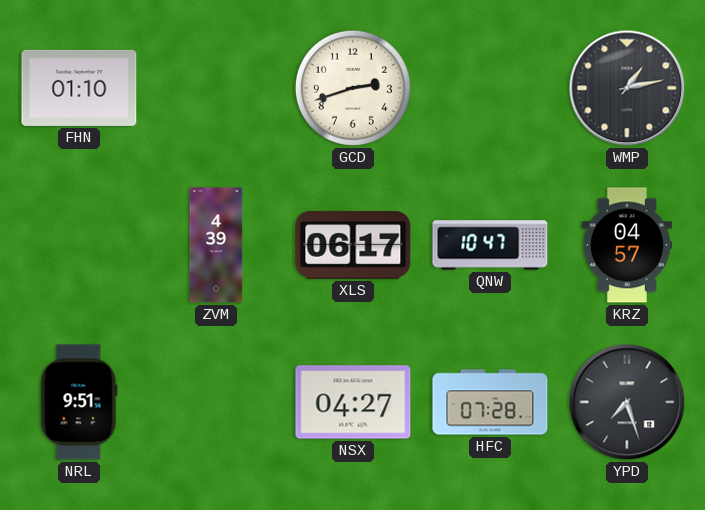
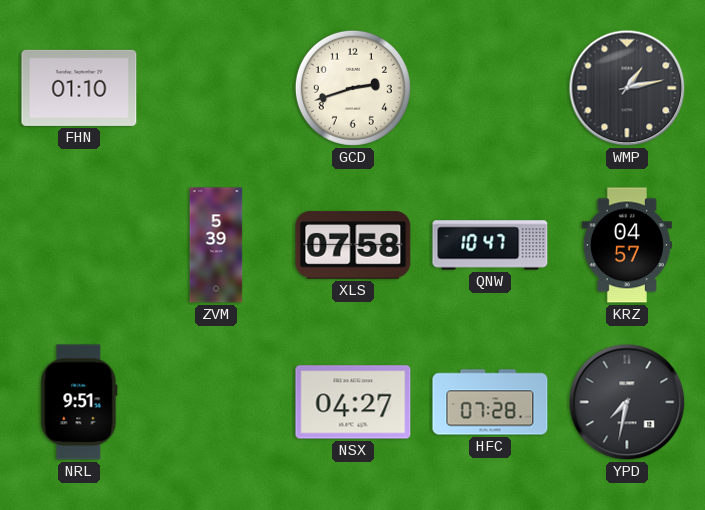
ZVM: 4:39 -> 5:39 (216, 245)
XLS: 06:17 -> 07:58 (353, 245)
YPD: 7:27 -> 7:32 (627, 402)
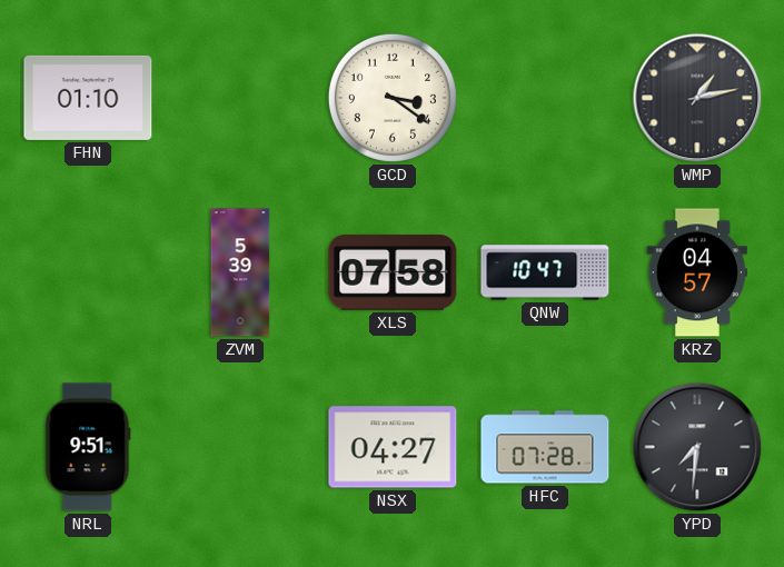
GCD: 2:42 -> 3:21 (393, 98)
YPD: 7:32 -> 7:31 (697, 447)
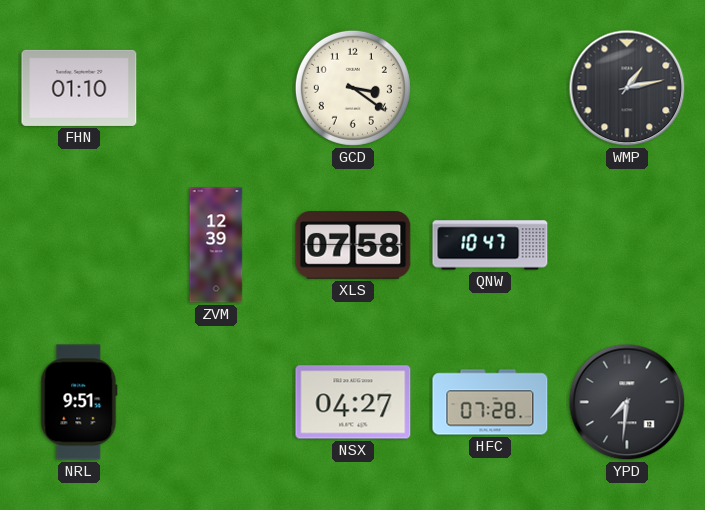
ZVM: 5:39 -> 12:39 (216, 245)
KRZ: 04:57 -> none (697, 272)
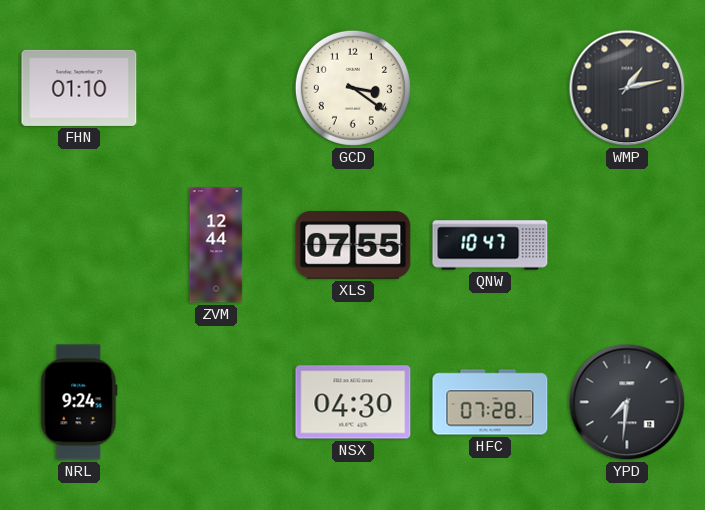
ZVM: 12:39 -> 12:44 (216, 245)
XLS: 07:58 -> 07:55 (353, 245)
NRL: 9:51 -> 9:24 (79, 402)
NSX: 04:27 -> 04:30 (353, 402)
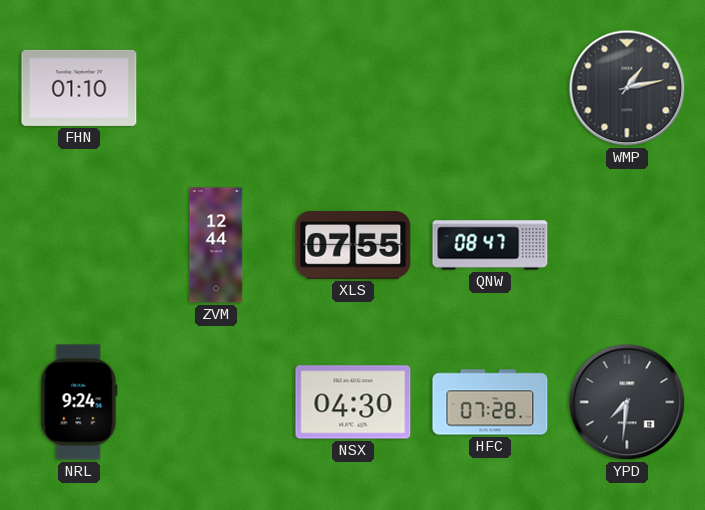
GCD: 3:21 -> none (353, 88)
QNW: 10:47 -> 08:47 (490, 245)
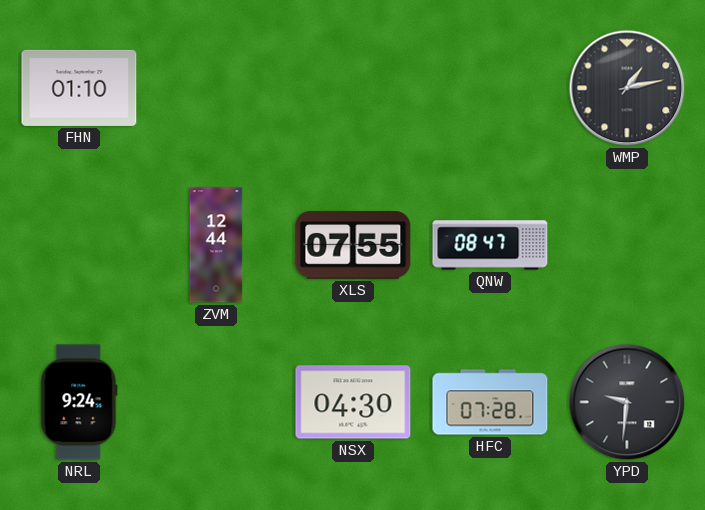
YPD: 7:31 -> 9:31 (627, 402)
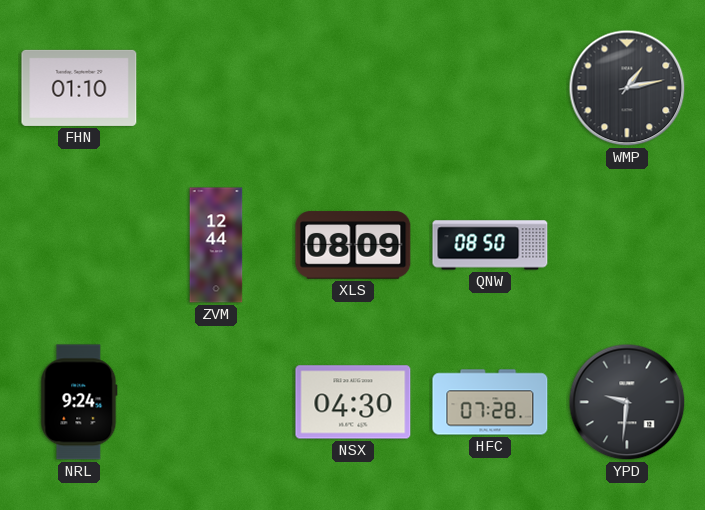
XLS: 07:55 -> 08:09 (353, 245)
QNW: 08:47 -> 08:50 (490, 245)
